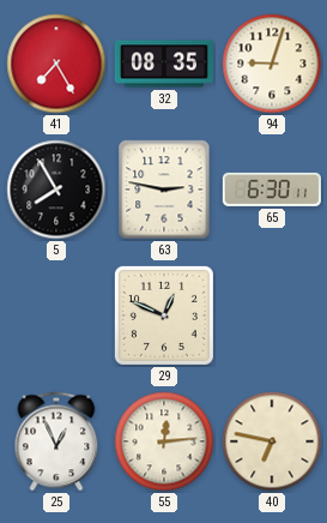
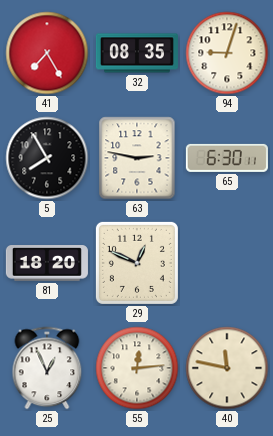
81: none -> 18:20 (47, 263)
40: 6:47 -> 11:47 (227, 368)
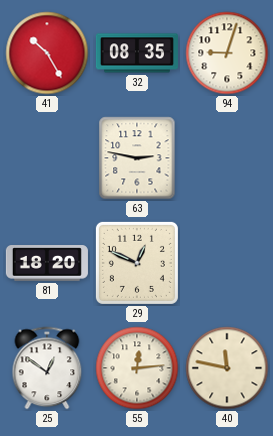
41: 7:25 -> 10:25 (47, 53)
5: 7:55 -> none (47, 158)
65: 6:30 -> none (227, 158)
25: 12:56 -> 12:51 (47, 368)
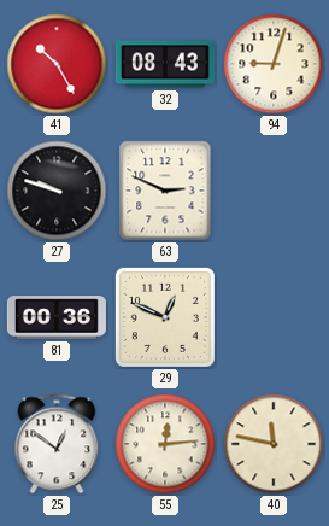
32: 08:35 -> 08:43 (165, 64)
27: none -> 9:48 (57, 191)
63: 2:47 -> 2:49 (165, 191)
81: 18:20 -> 00:36 (57, 317)
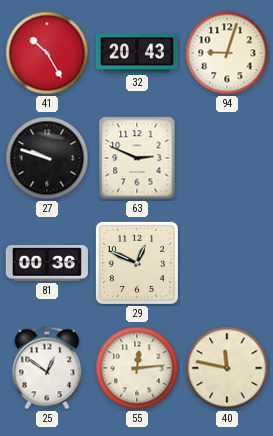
32: 08:43 -> 20:43 (137, 53)
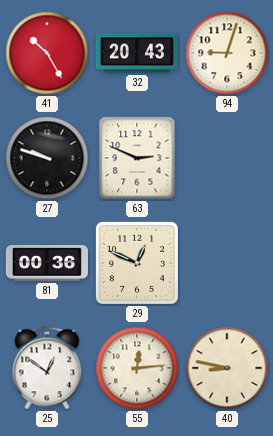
40: 11:47 -> 8:47 (227, 368)
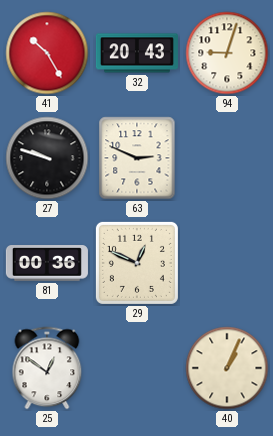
55: 12:14 -> none (137, 368)
40: 8:47 -> 1:04 (227, 368)
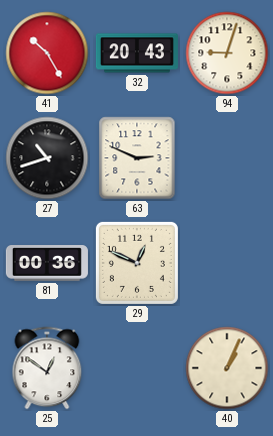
27: 9:48 -> 10:42 (47, 158)
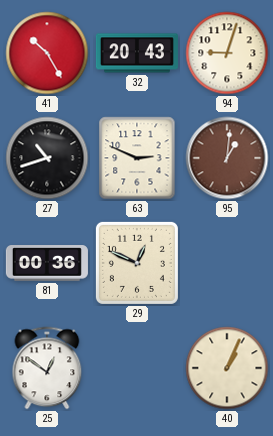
95: none -> 1:01 (227, 158)
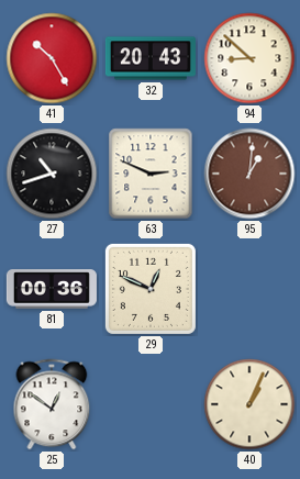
94: 9:03 -> 8:52 (249, 58)
